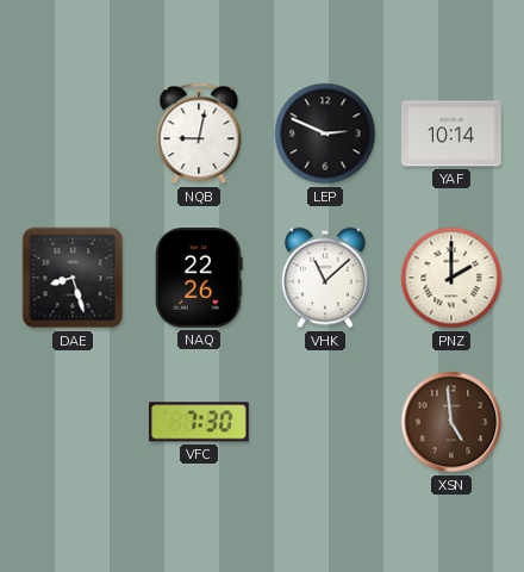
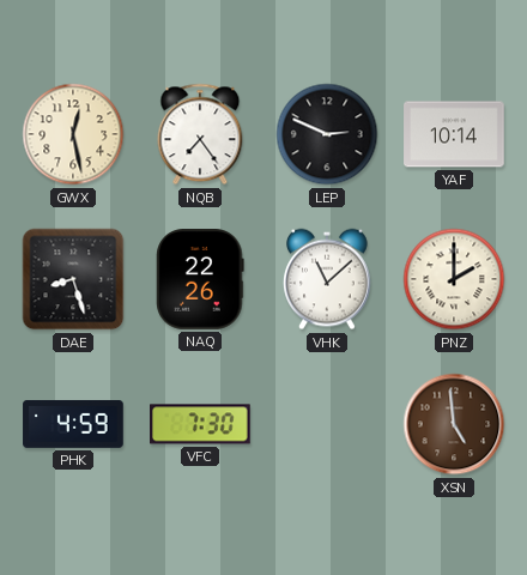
GWX: none -> 12:28 (73, 134)
NQB: 9:02 -> 7:24 (200, 134)
PHK: none -> 4:59 (73, 424)
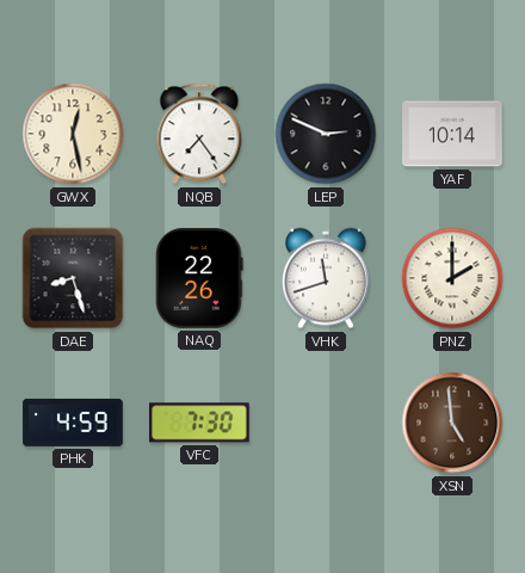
VHK: 11:08 -> 11:42 (327, 278)
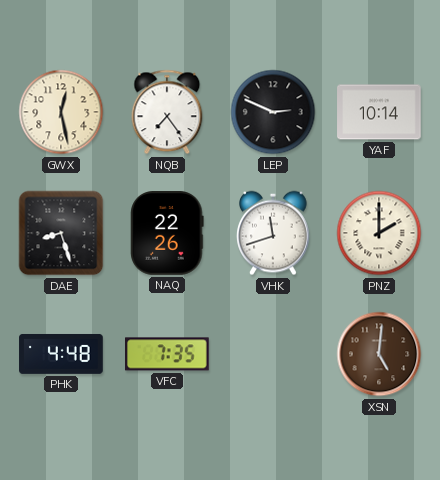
PHK: 4:59 -> 4:48 (61, 354)
VFC: 7:30 -> 7:35 (168, 354)
XSN: 4:59 -> 5:01 (379, 354)
